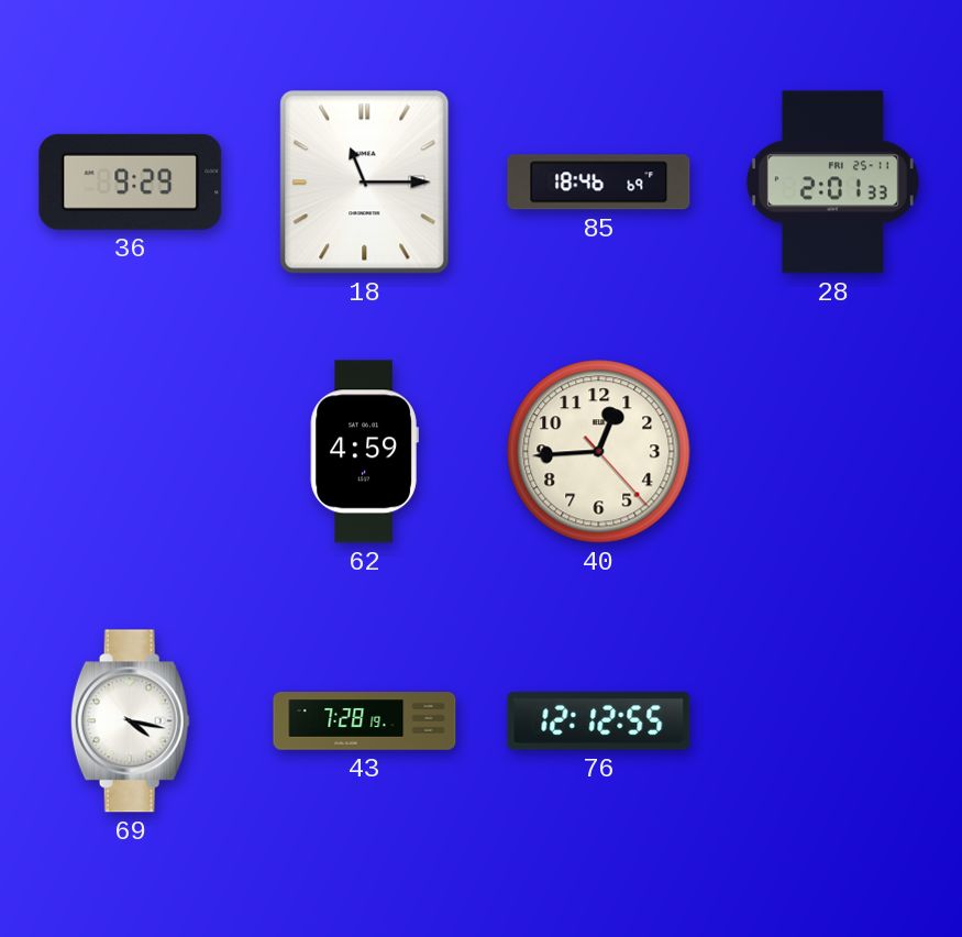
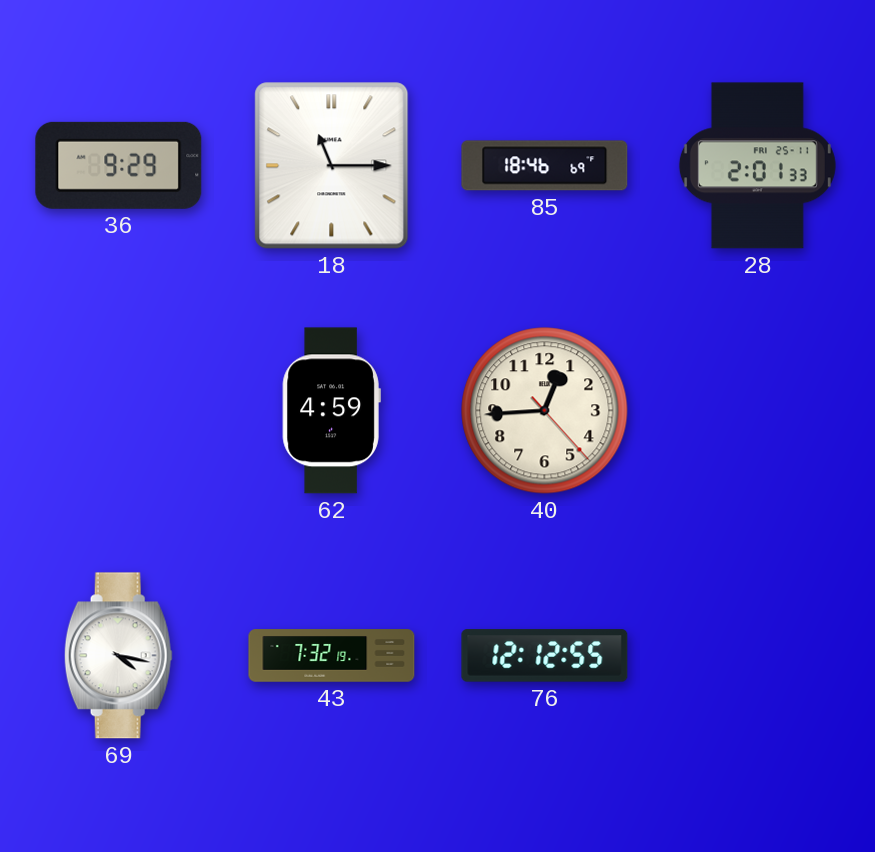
43: 7:28 -> 7:32 (332, 656)
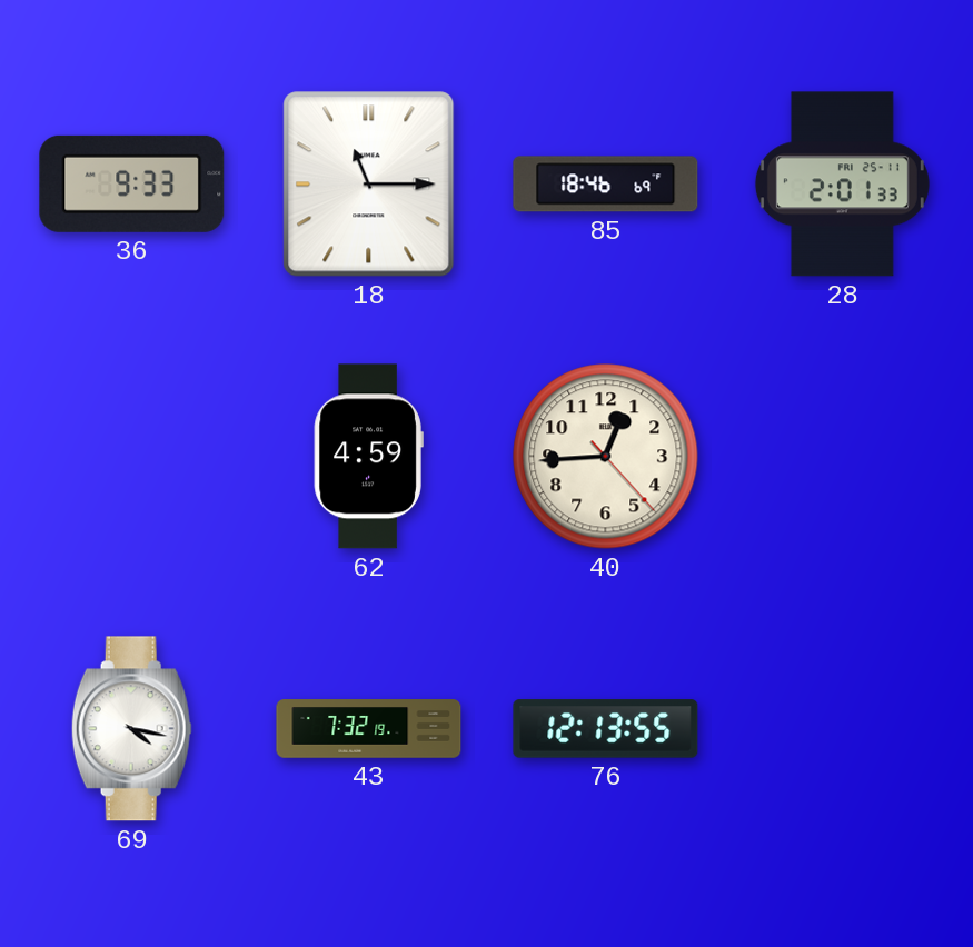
36: 9:29 -> 9:33 (132, 183)
76: 12:12 -> 12:13 (606, 729)
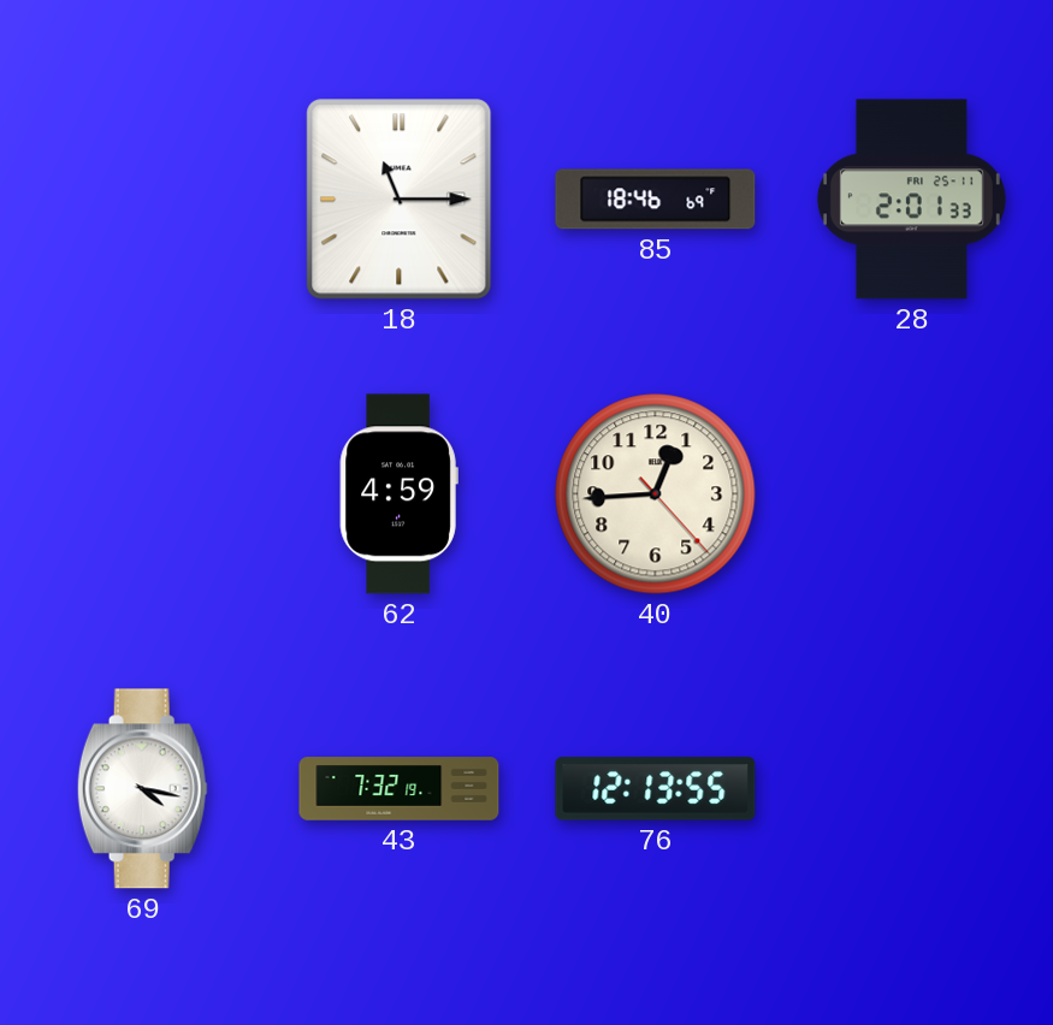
36: 9:33 -> none (132, 183)
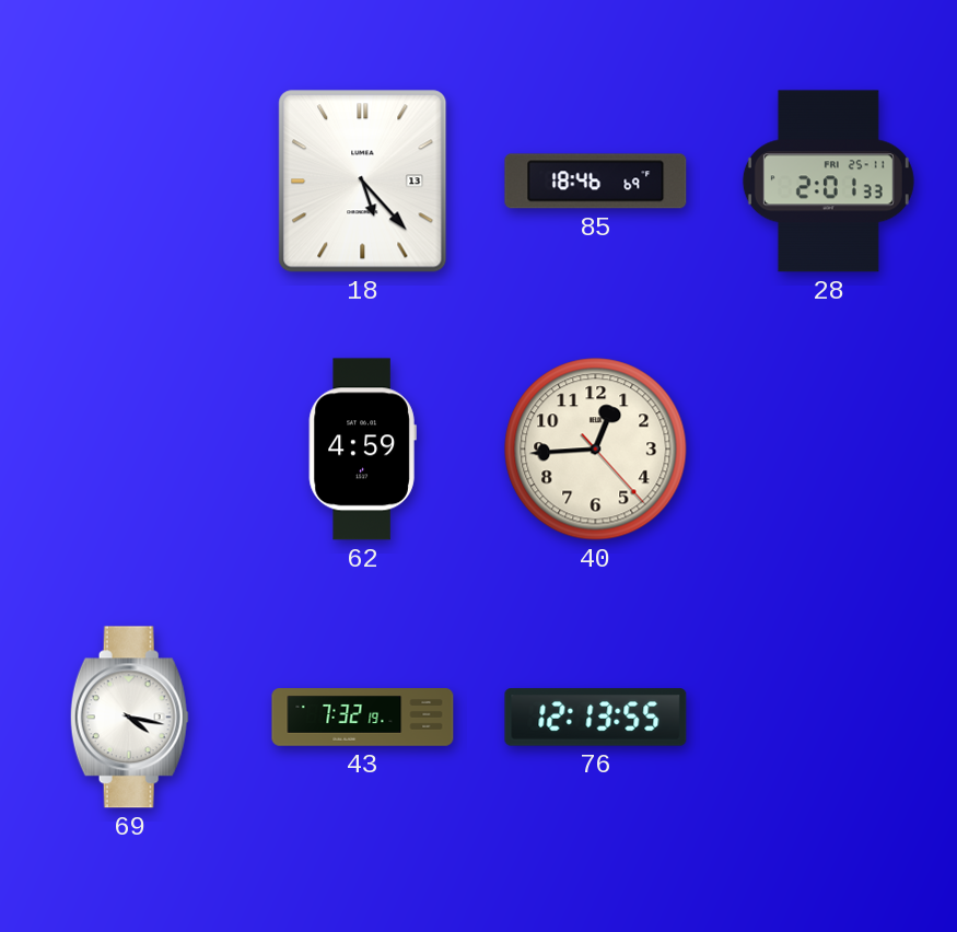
18: 11:15 -> 5:23 (363, 182)
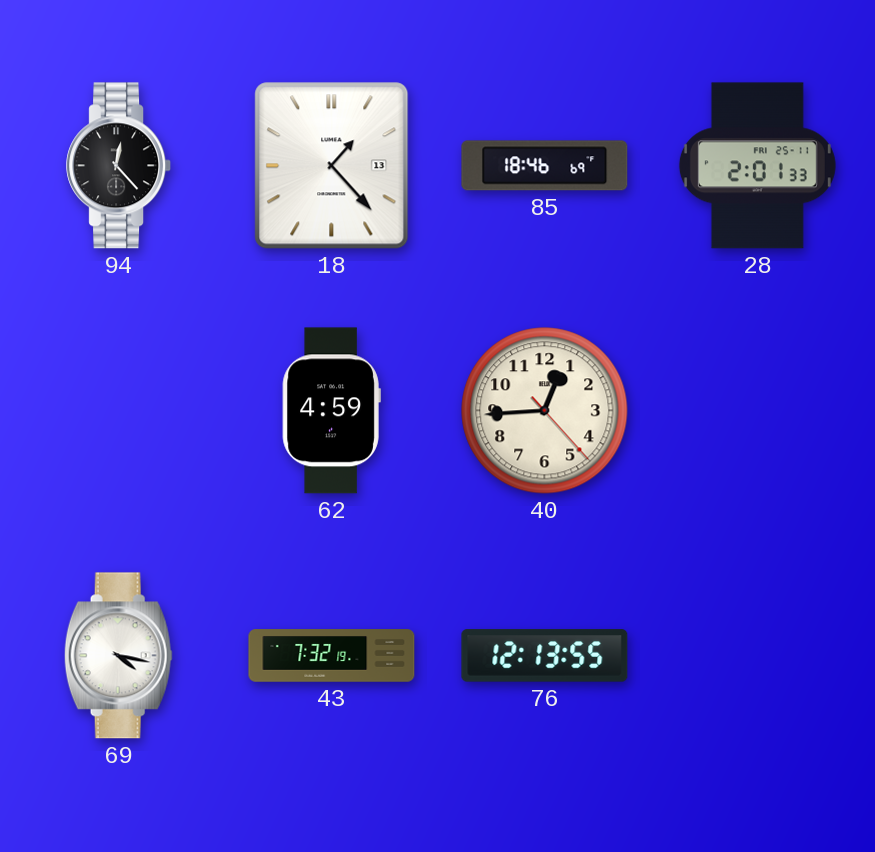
94: none -> 12:23 (119, 166)
18: 5:23 -> 1:23 (332, 166)
